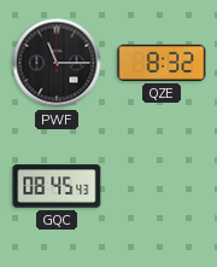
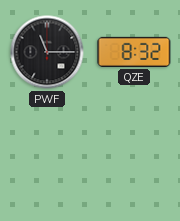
GQC: 08:45 -> none (57, 186)
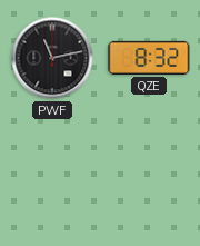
PWF: 11:15 -> 11:13 (52, 58)
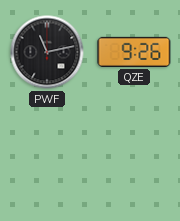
QZE: 8:32 -> 9:26 (134, 52)
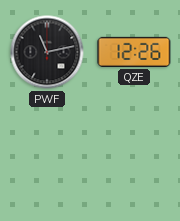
QZE: 9:26 -> 12:26 (134, 52)
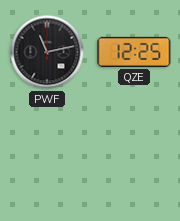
QZE: 12:26 -> 12:25 (134, 52)
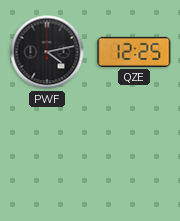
PWF: 11:13 -> 4:13 (47, 52)
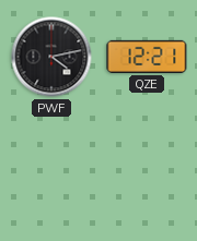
QZE: 12:25 -> 12:21 (147, 57)
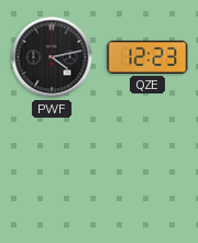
QZE: 12:21 -> 12:23 (147, 57)
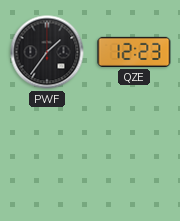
PWF: 4:13 -> 1:36 (47, 52)
